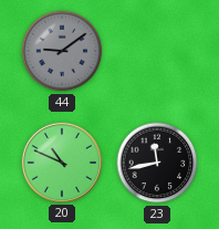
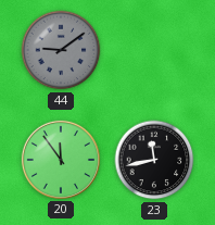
20: 10:49 -> 11:54 (61, 160)
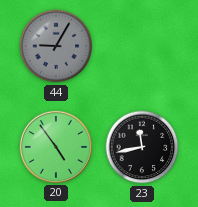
44: 9:09 -> 9:05 (56, 46)
20: 11:54 -> 4:54 (56, 147)
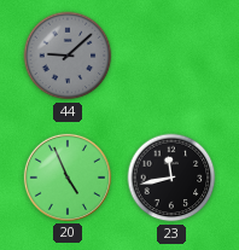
44: 9:05 -> 9:08 (68, 56)
20: 4:54 -> 4:56 (68, 178)
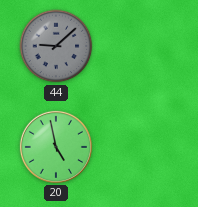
20: 4:56 -> 4:58 (56, 147)
23: 11:43 -> none (171, 178)
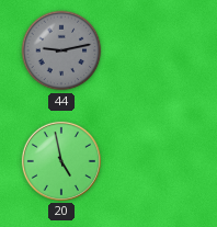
44: 9:08 -> 9:13 (61, 50)
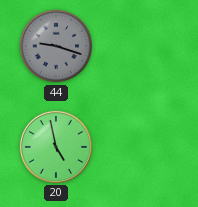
44: 9:13 -> 9:18 (56, 46)
